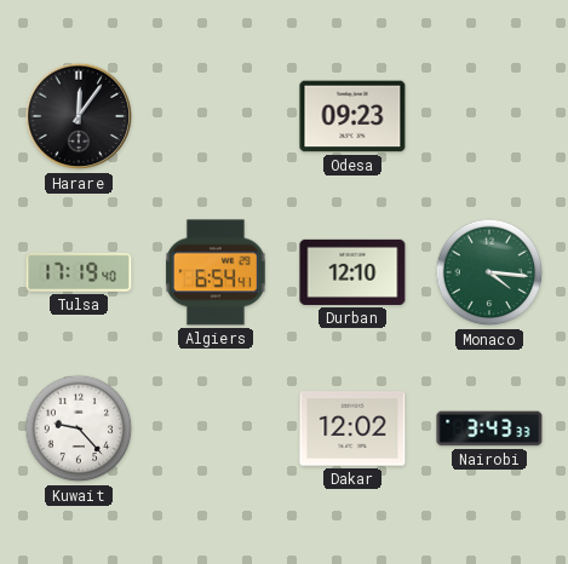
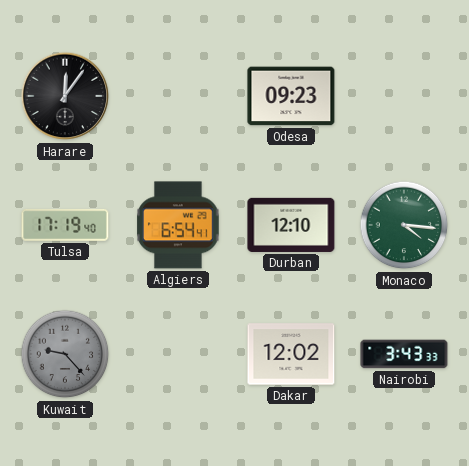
Kuwait dial: white -> grey (65, 354)
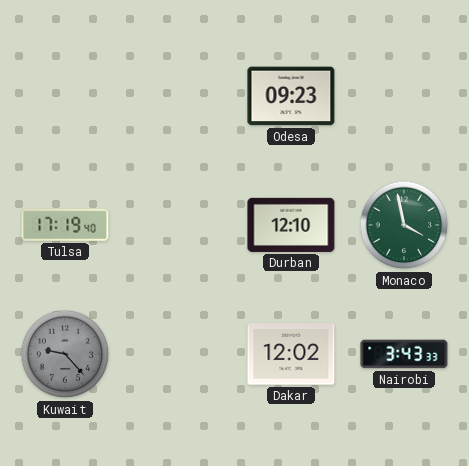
Harare: 12:06 -> none (65, 96)
Algiers: 6:54 -> none (178, 225)
Monaco: 4:16 -> 3:58 (404, 225)
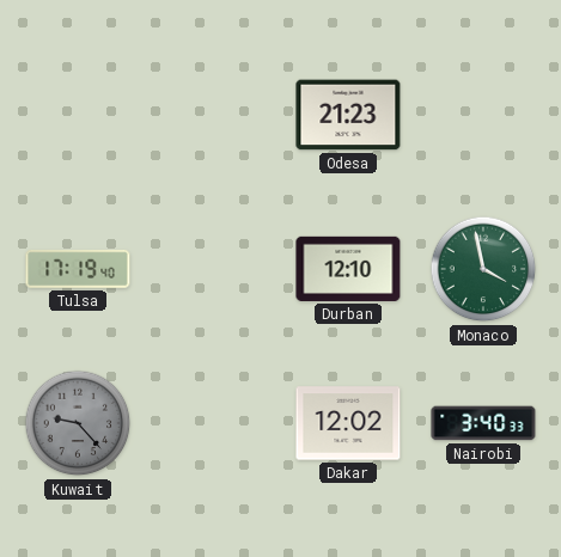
Odesa: 09:23 -> 21:23 (348, 115)
Nairobi: 3:43 -> 3:40 (483, 423)
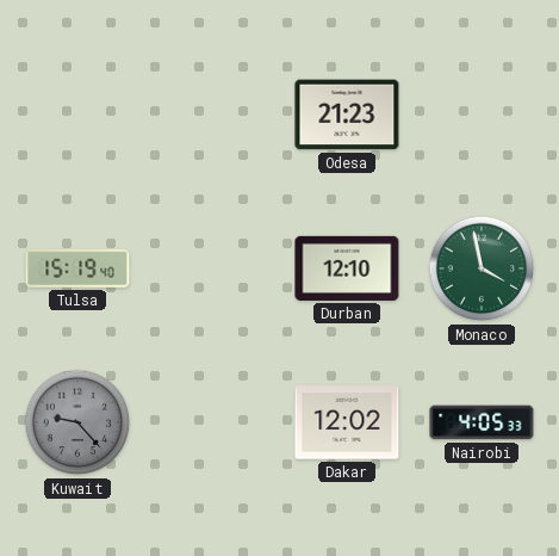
Tulsa: 17:19 -> 15:19 (77, 268)
Nairobi: 3:40 -> 4:05 (482, 422)
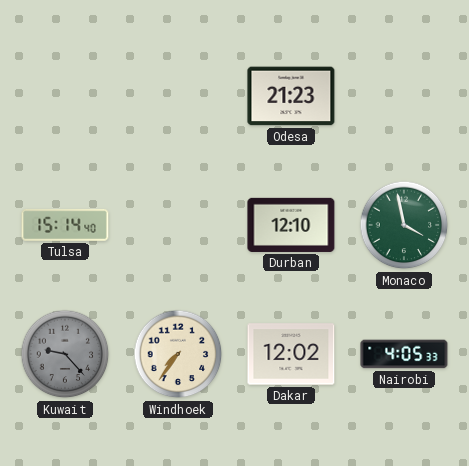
Tulsa: 15:19 -> 15:14 (65, 225)
Windhoek: none -> 7:36 (178, 354)
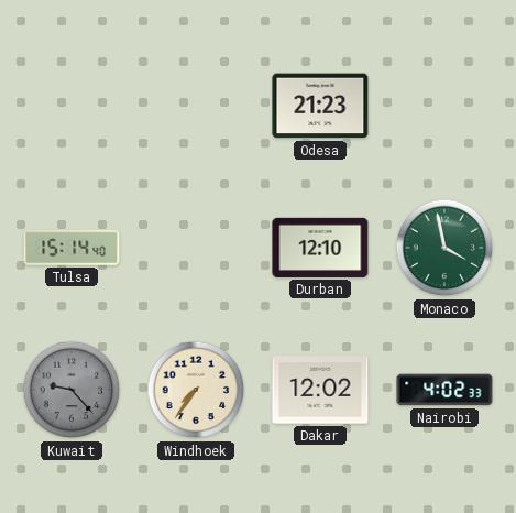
Nairobi: 4:05 -> 4:02 (444, 390)
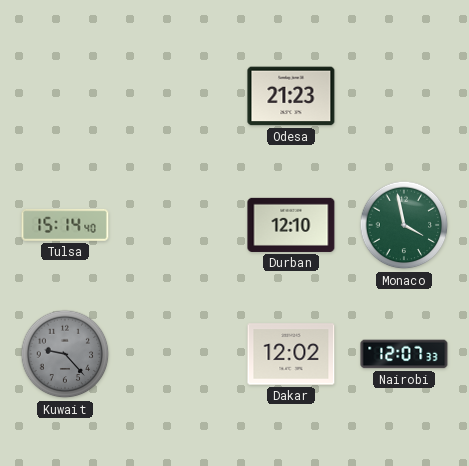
Windhoek: 7:36 -> none (196, 390)
Nairobi: 4:02 -> 12:07 (404, 354)
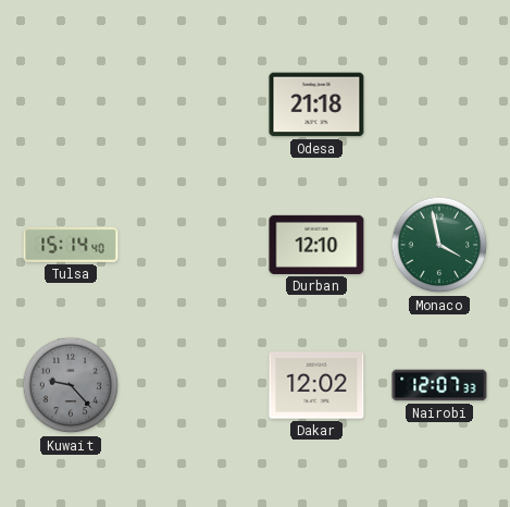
Odesa: 21:23 -> 21:18 (316, 104)
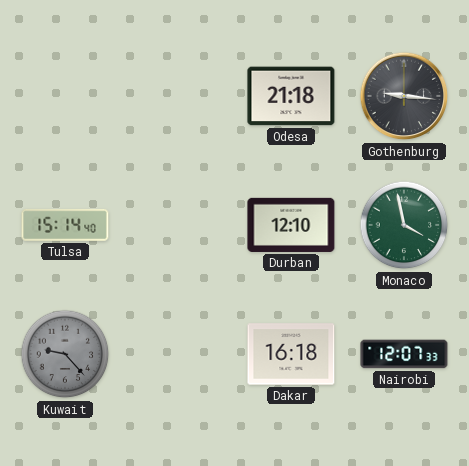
Gothenburg: none -> 9:16 (404, 96)
Dakar: 12:02 -> 16:18 (291, 354)
